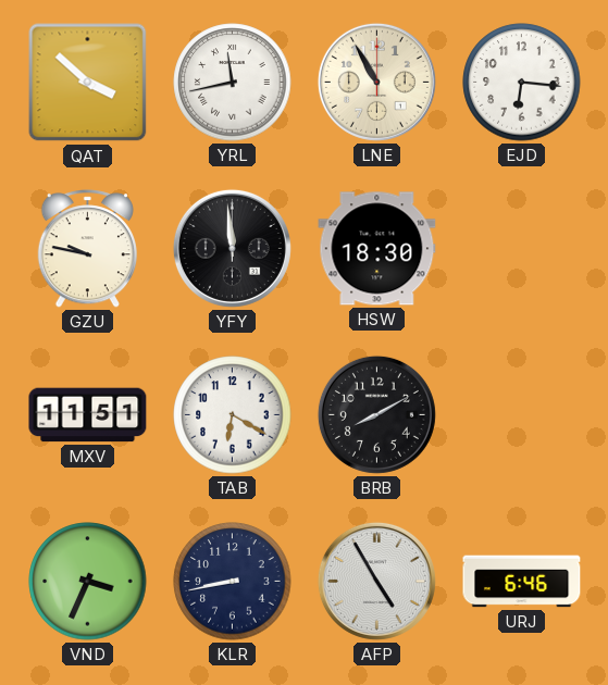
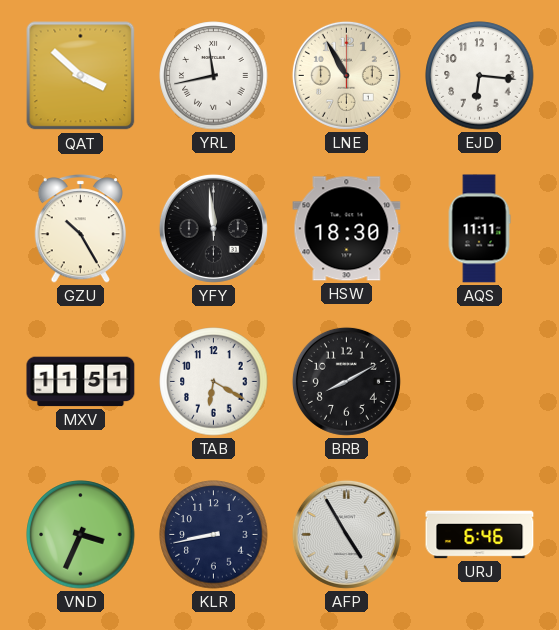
GZU: 9:47 -> 10:25 (80, 229)
AQS: none -> 11:11 (479, 229)
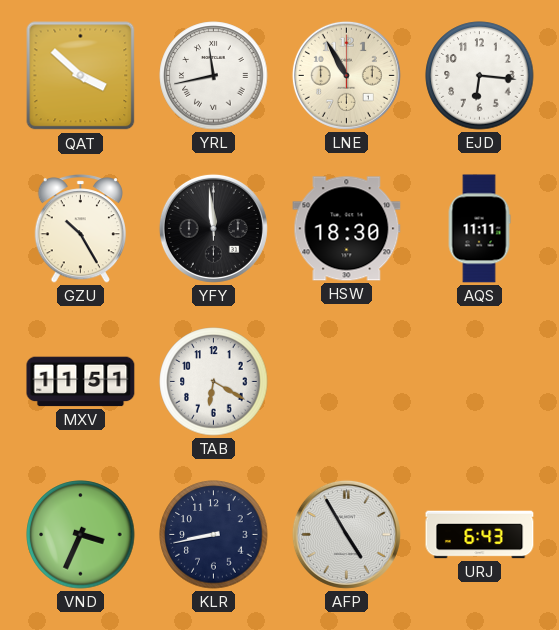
BRB: 8:10 -> none (346, 381)
URJ: 6:46 -> 6:43 (480, 535)
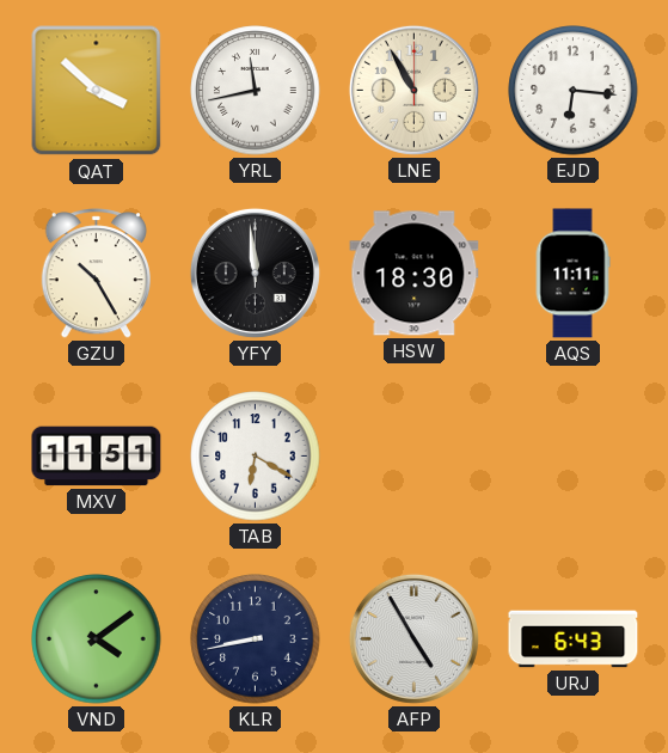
VND: 3:34 -> 4:09 (97, 639)
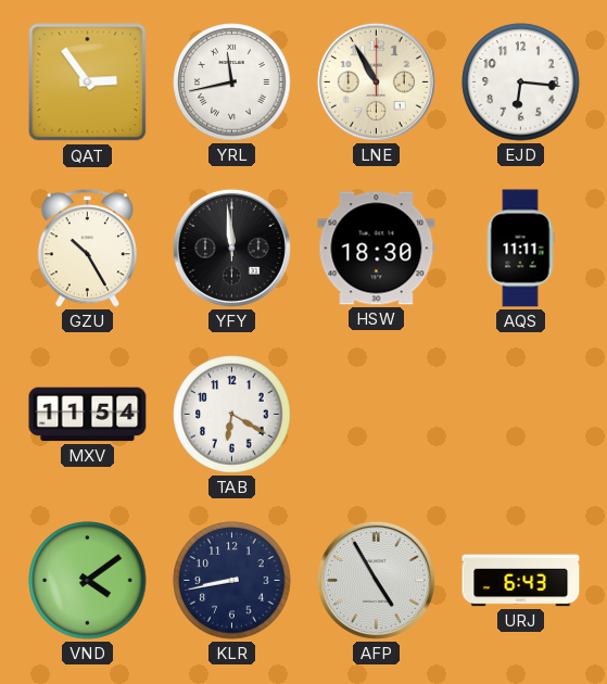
QAT: 3:52 -> 2:54 (88, 83)
MXV: 11:51 -> 11:54 (88, 415)
